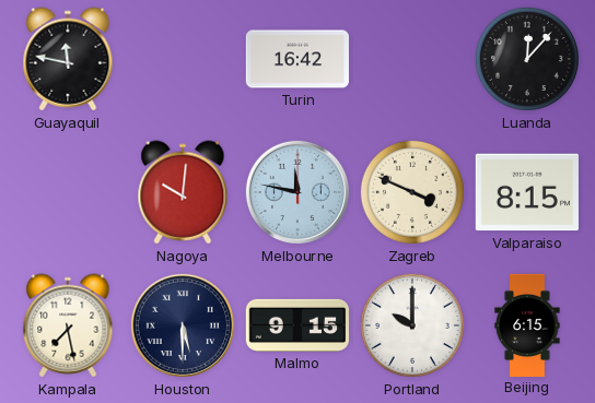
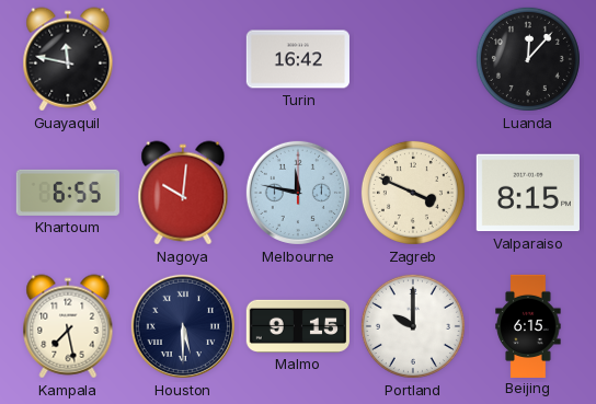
Khartoum: none -> 6:55 (68, 193)
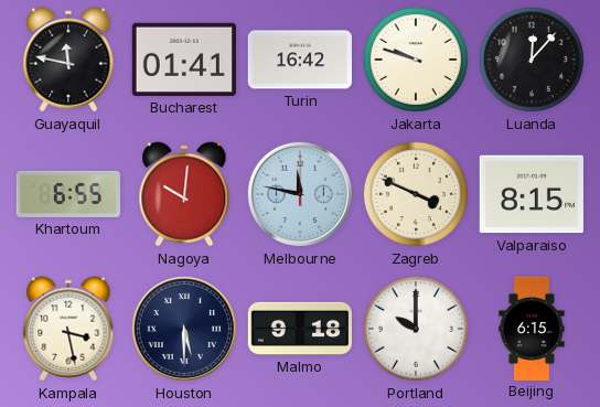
Bucharest: none -> 01:41 (184, 60)
Jakarta: none -> 9:48 (416, 60)
Kampala: 7:28 -> 3:28 (68, 329)
Malmo: 9:15 -> 9:18 (299, 329)
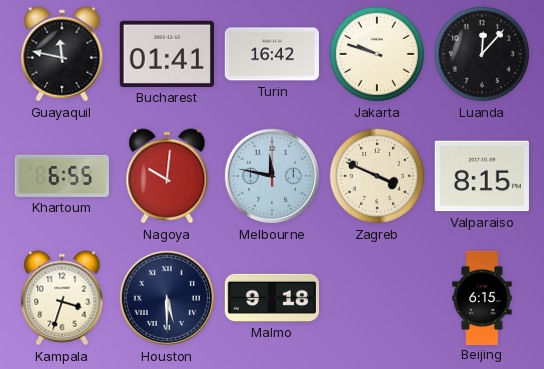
Kampala: 3:28 -> 3:33 (62, 298)
Portland: 10:00 -> none (416, 329)
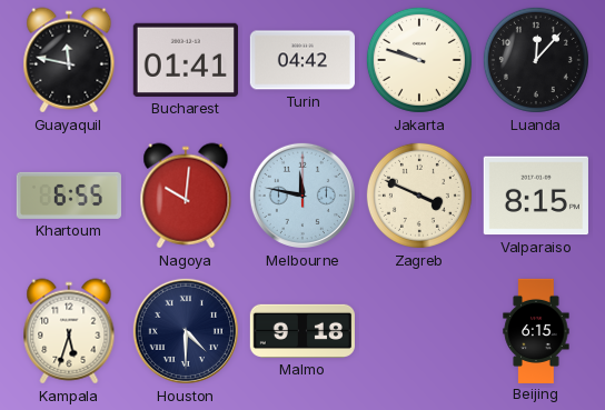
Turin: 16:42 -> 04:42 (302, 60)
Kampala: 3:33 -> 5:33 (69, 331)
Houston: 5:30 -> 4:30 (186, 331)
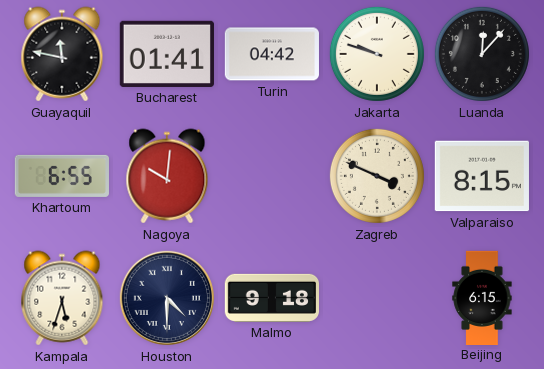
Melbourne: 11:47 -> none (302, 196)
